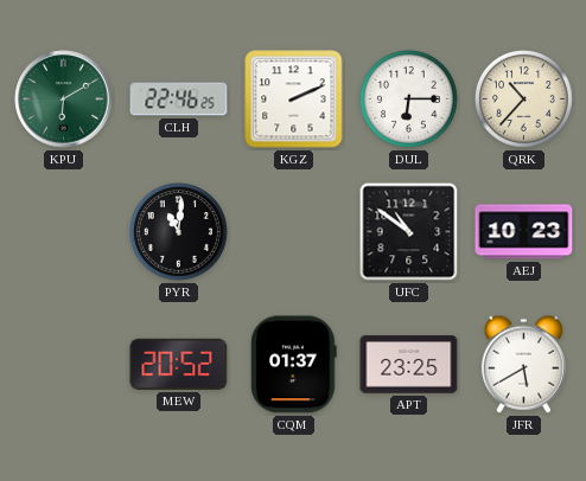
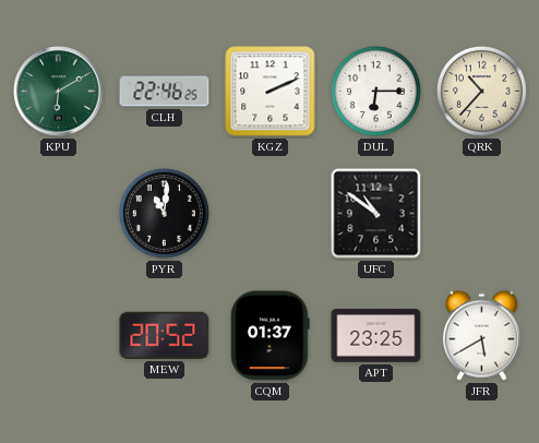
AEJ: 10:23 -> none (524, 232)
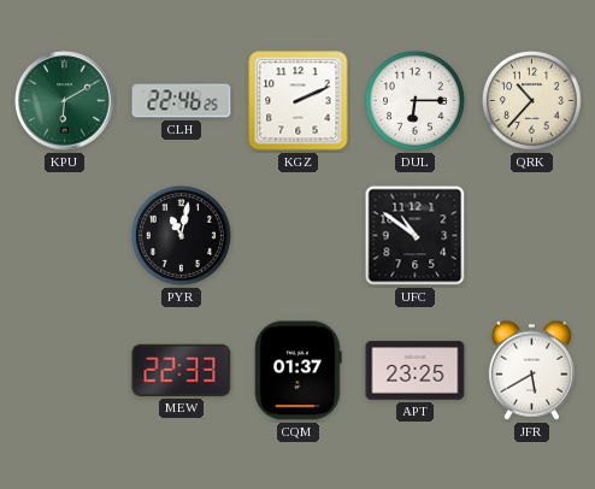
PYR: 11:01 -> 11:02 (181, 235)
MEW: 20:52 -> 22:33 (182, 370)
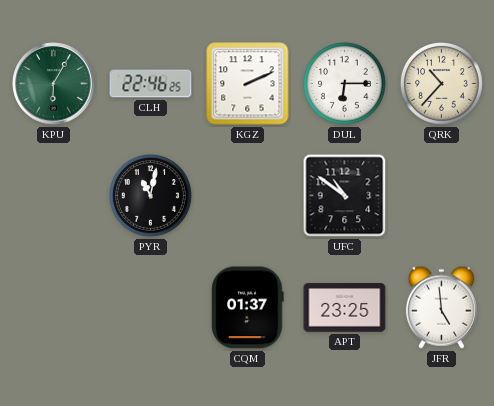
KPU: 6:10 -> 6:05 (54, 84)
MEW: 22:33 -> none (182, 370)
JFR: 5:40 -> 4:59 (441, 307)
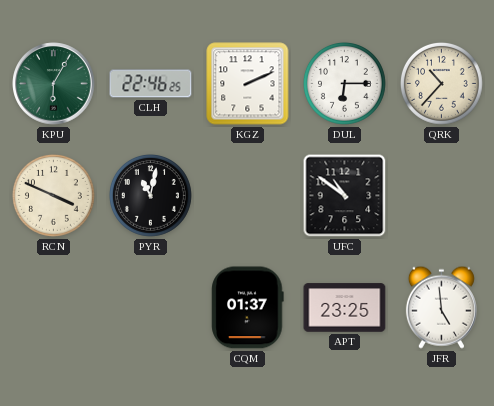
RCN: none -> 3:49 (53, 195)
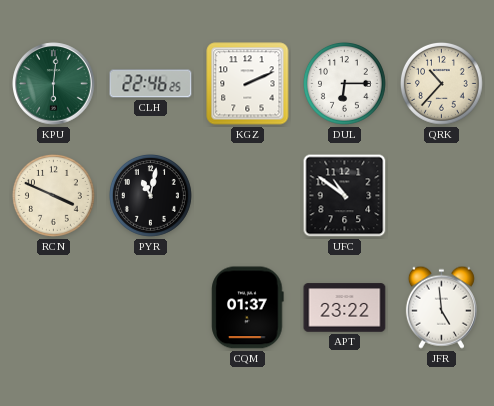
KPU: 6:05 -> 6:01 (54, 84)
APT: 23:25 -> 23:22 (345, 308)
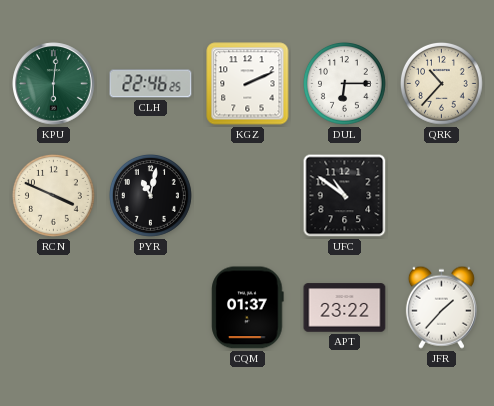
JFR: 4:59 -> 1:37 (441, 307)
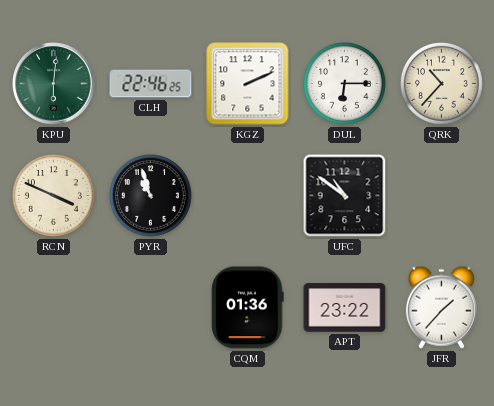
PYR: 11:02 -> 10:57 (150, 195)
CQM: 01:37 -> 01:36 (248, 308)
